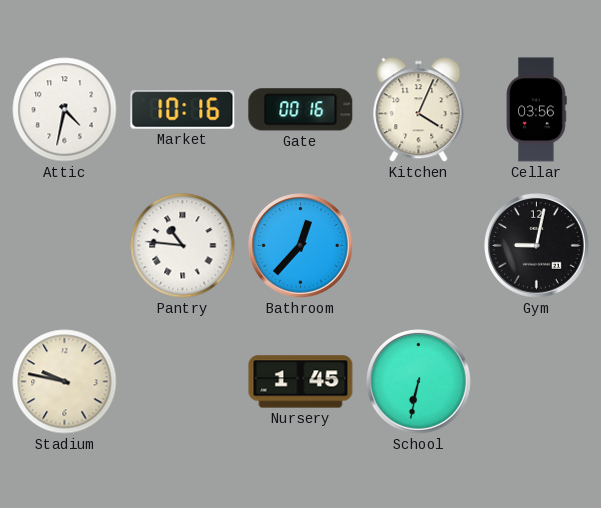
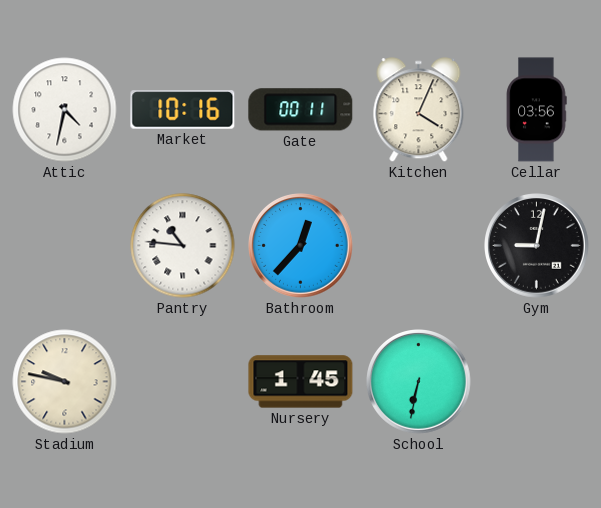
Gate: 00:16 -> 00:11 (301, 110)
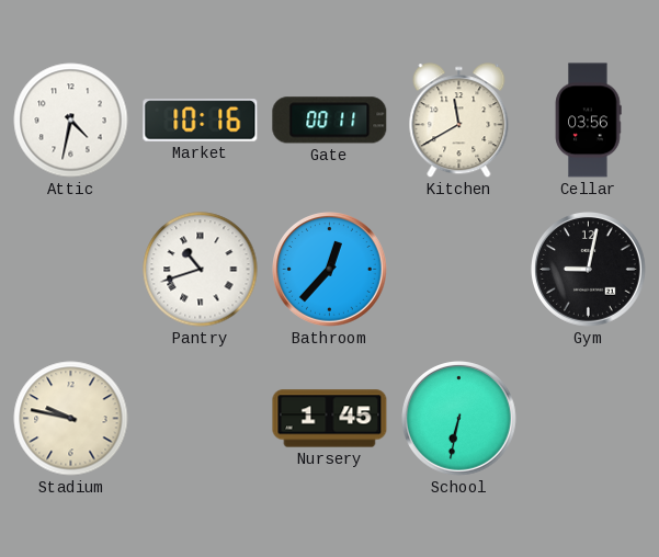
Kitchen: 4:04 -> 11:40 (459, 121)
Pantry: 10:46 -> 10:42 (201, 270)
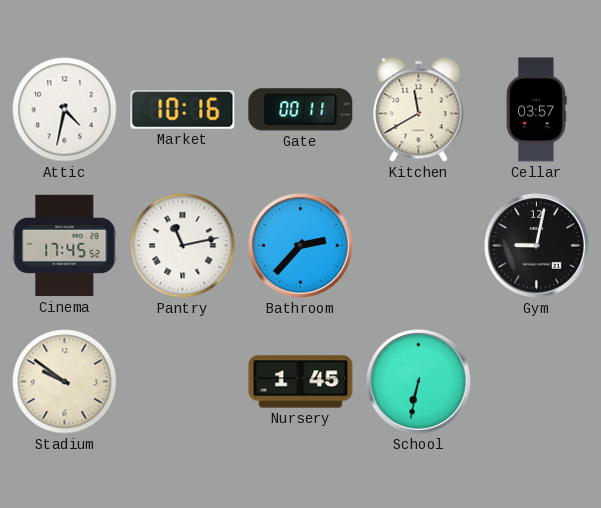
Cellar: 03:56 -> 03:57 (536, 110)
Cinema: none -> 17:45 (65, 246)
Pantry: 10:42 -> 11:13 (183, 246)
Bathroom: 12:37 -> 2:37 (301, 246)
Stadium: 9:47 -> 9:51 (65, 382)
